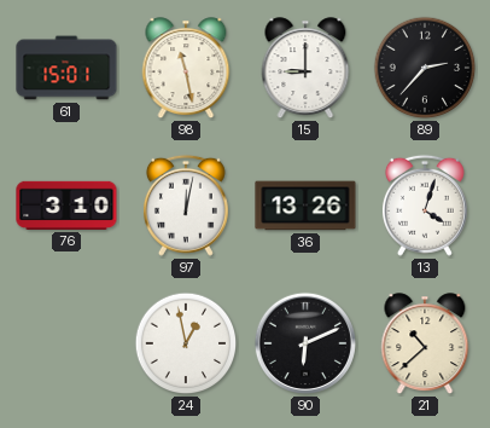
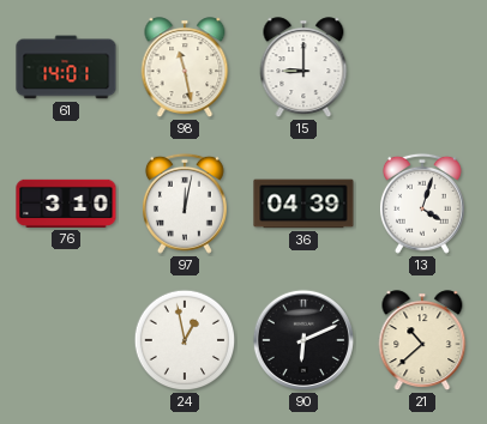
61: 15:01 -> 14:01 (66, 67)
89: 2:37 -> none (425, 68)
36: 13:26 -> 04:39 (303, 204)
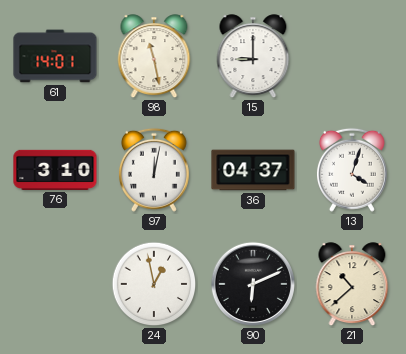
36: 04:39 -> 04:37 (253, 170)
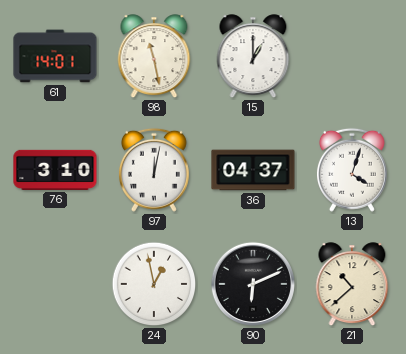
15: 9:00 -> 1:00 (253, 56)
